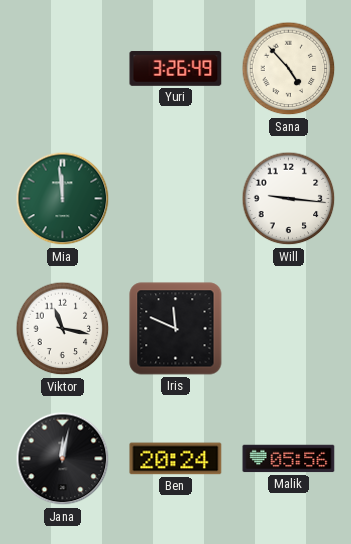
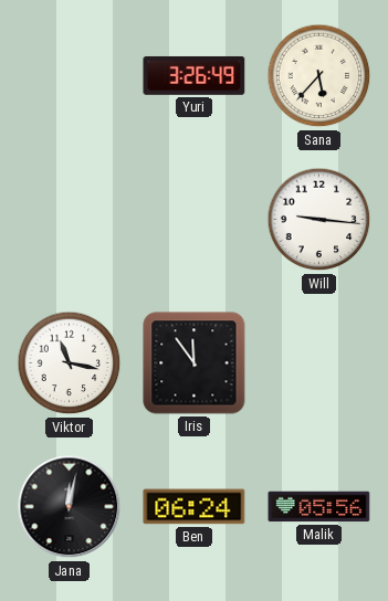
Sana: 4:53 -> 5:37 (319, 76)
Mia: 11:59 -> none (63, 199)
Iris: 11:49 -> 11:54 (195, 363)
Ben: 20:24 -> 06:24 (195, 507)
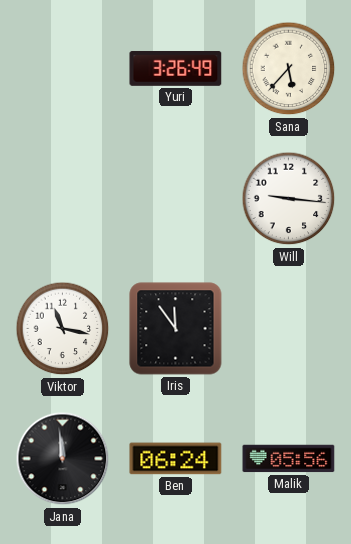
Jana: 12:02 -> 11:59 (63, 459)
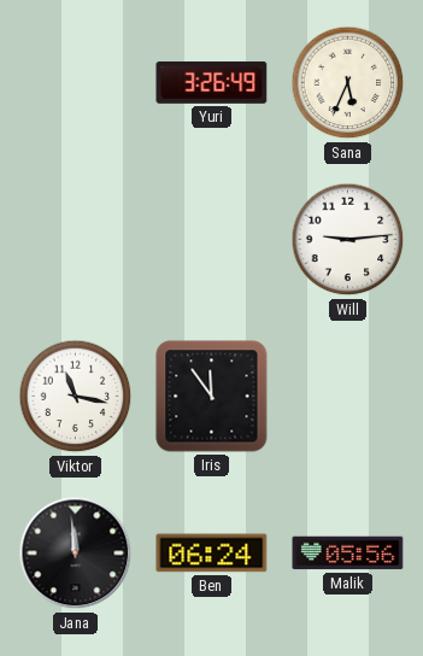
Sana: 5:37 -> 5:34 (348, 83)
Will: 9:16 -> 9:14 (348, 240)
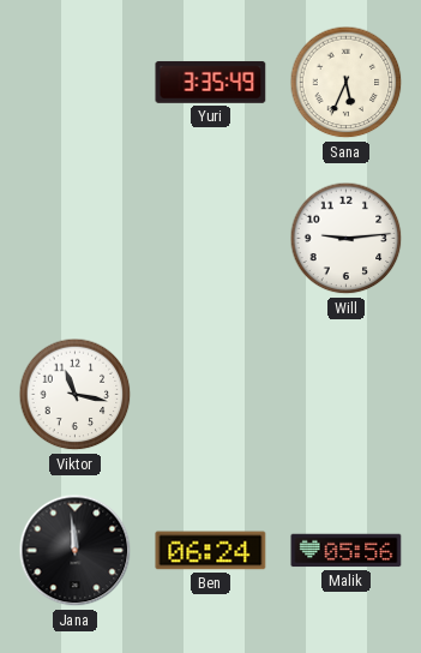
Yuri: 3:26 -> 3:35 (211, 82)
Iris: 11:54 -> none (212, 397)
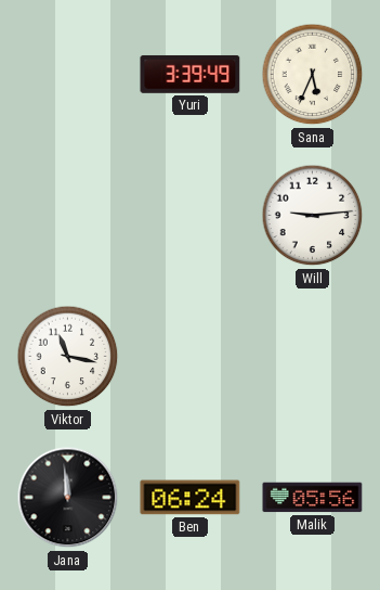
Yuri: 3:35 -> 3:39 (191, 74)
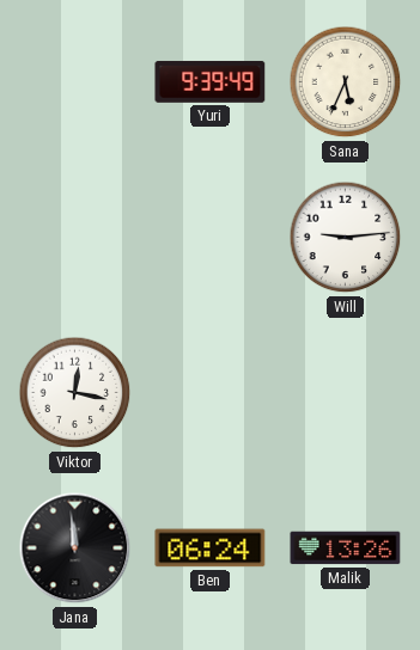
Yuri: 3:39 -> 9:39 (211, 81)
Viktor: 11:17 -> 12:17 (75, 393)
Malik: 05:56 -> 13:26 (346, 548)
